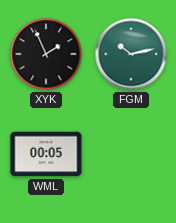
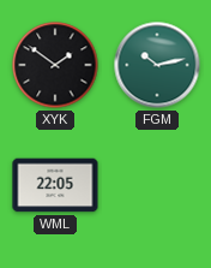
XYK: 1:56 -> 1:51 (55, 65)
WML: 00:05 -> 22:05 (55, 185)
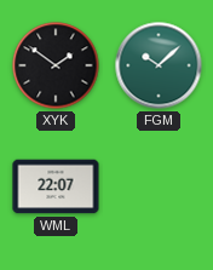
FGM: 10:13 -> 10:08 (159, 65)
WML: 22:05 -> 22:07 (56, 186)
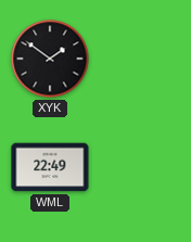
FGM: 10:08 -> none (159, 65)
WML: 22:07 -> 22:49 (50, 167)
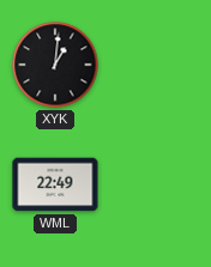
XYK: 1:51 -> 1:01 (55, 65)
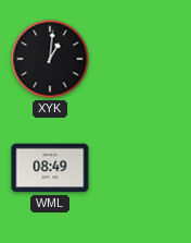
WML: 22:49 -> 08:49 (50, 168)
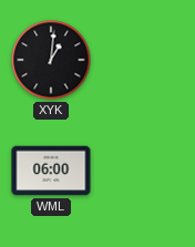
WML: 08:49 -> 06:00 (51, 171)
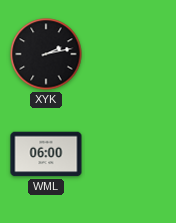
XYK: 1:01 -> 2:13 (46, 54)
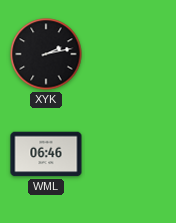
WML: 06:00 -> 06:46 (46, 154)
